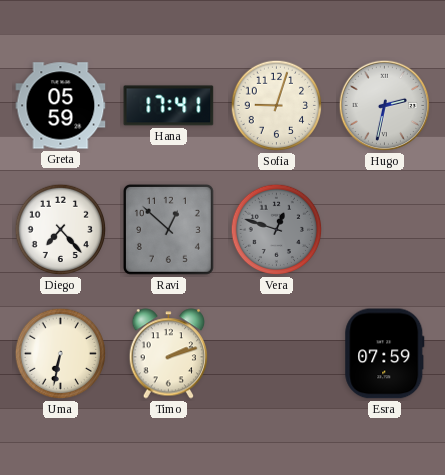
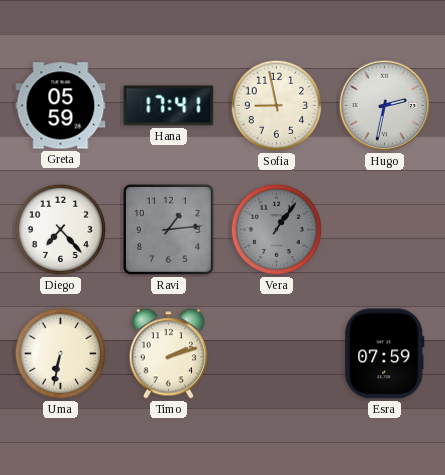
Sofia: 9:03 -> 8:58 (277, 106)
Ravi: 12:52 -> 1:14 (168, 229)
Vera: 12:48 -> 1:06 (277, 230)
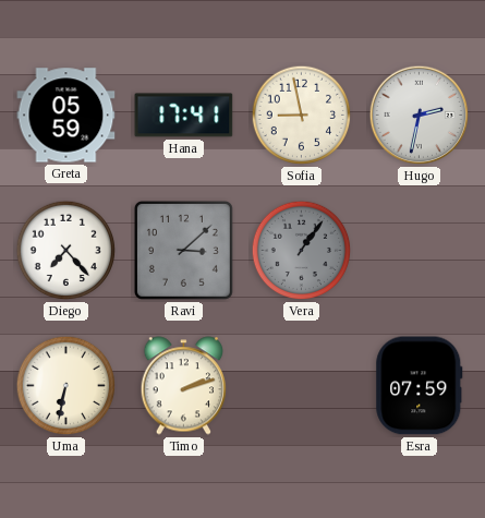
Ravi: 1:14 -> 3:08 (183, 250)
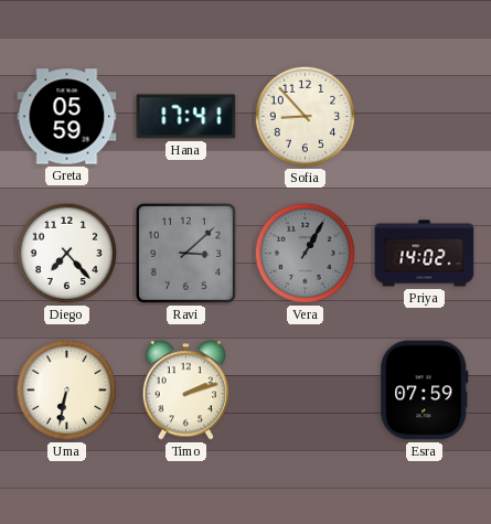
Sofia: 8:58 -> 8:53 (306, 117)
Hugo: 2:32 -> none (420, 116)
Vera: 1:06 -> 1:05 (306, 254)
Priya: none -> 14:02 (425, 254)
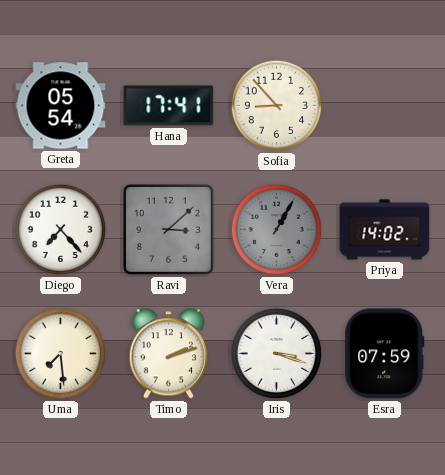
Greta: 05:59 -> 05:54 (61, 106)
Uma: 6:32 -> 7:29 (61, 354)
Iris: none -> 3:18 (277, 354)
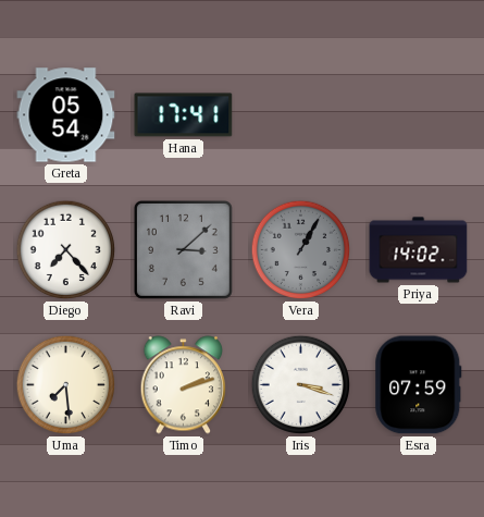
Sofia: 8:53 -> none (277, 106)
